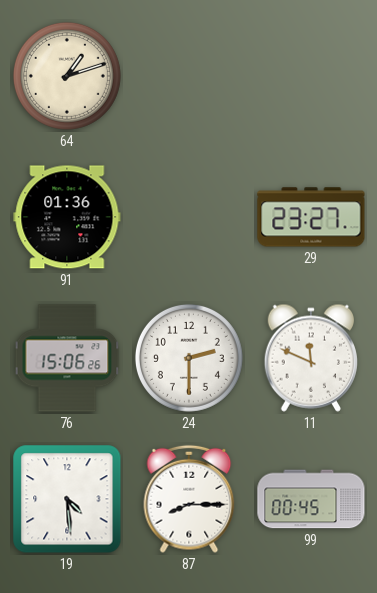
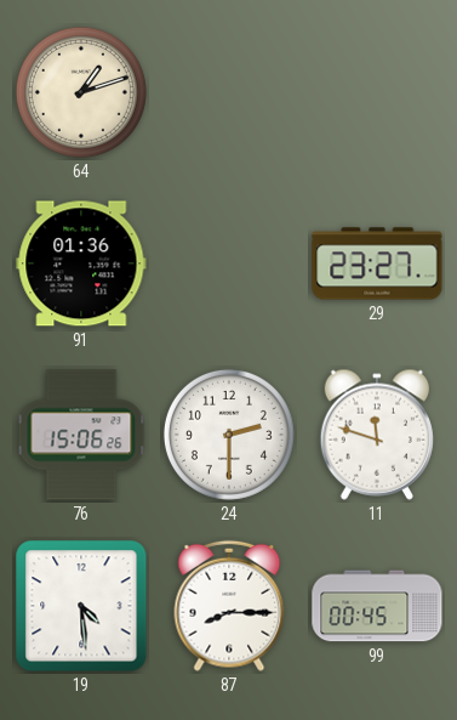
11: 11:49 -> 11:48 (376, 435)
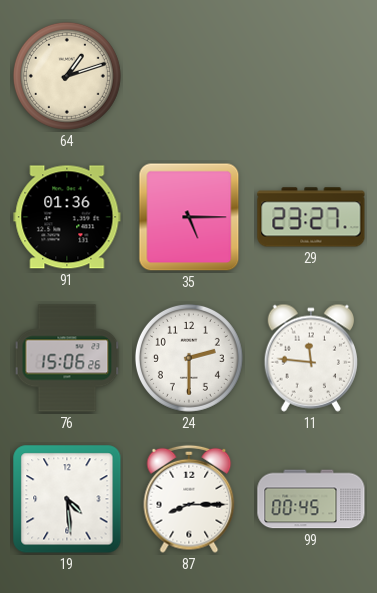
35: none -> 5:15 (189, 217)
11: 11:48 -> 11:46 (310, 358)
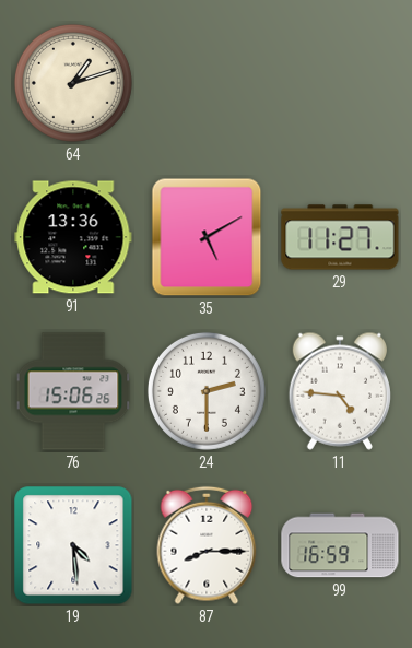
91: 01:36 -> 13:36 (73, 237)
35: 5:15 -> 5:10 (207, 237)
29: 23:27 -> 11:27 (340, 237)
11: 11:46 -> 4:46 (339, 391)
99: 00:45 -> 16:59 (340, 545)
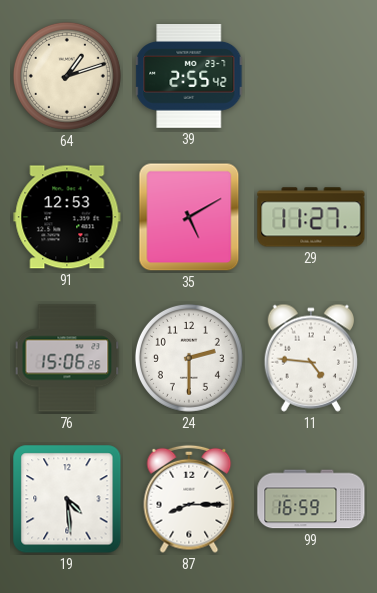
39: none -> 2:55 (190, 77)
91: 13:36 -> 12:53 (67, 217)
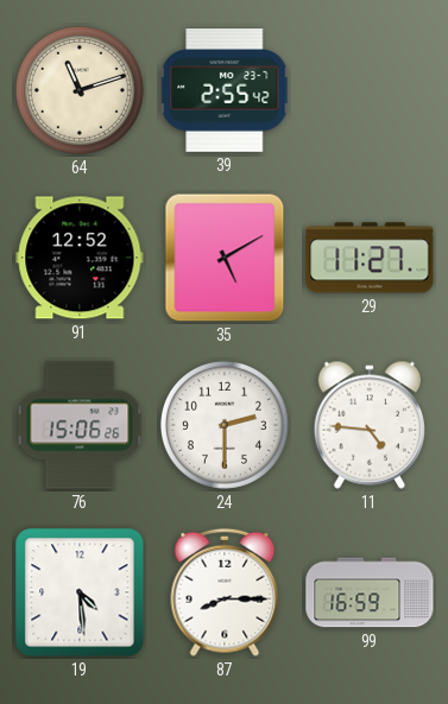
64: 1:12 -> 11:12 (80, 90)
91: 12:53 -> 12:52 (80, 258)
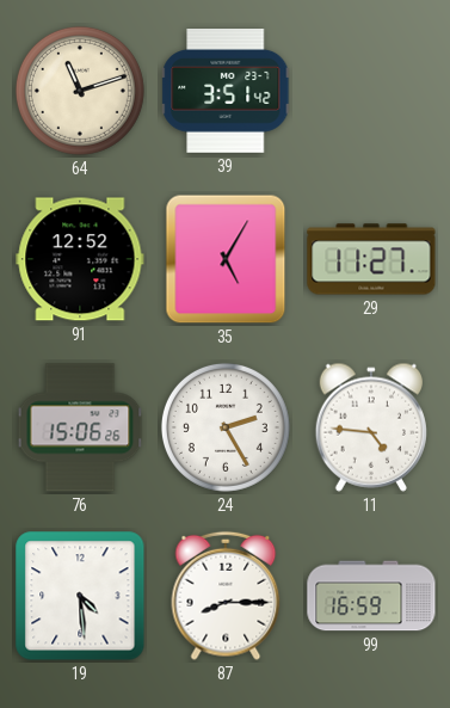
39: 2:55 -> 3:51 (227, 92)
35: 5:10 -> 5:05 (226, 259)
24: 2:30 -> 2:25 (226, 427)
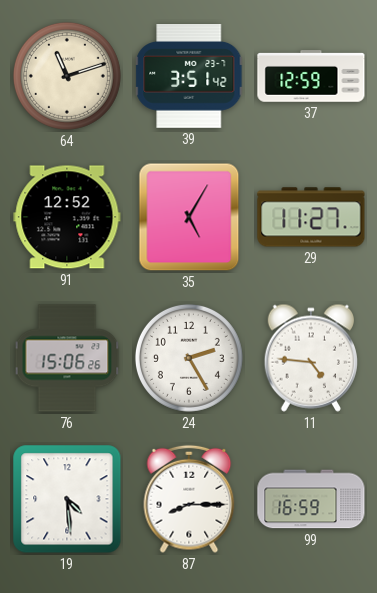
37: none -> 12:59 (311, 76)
